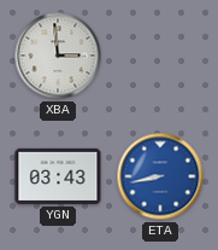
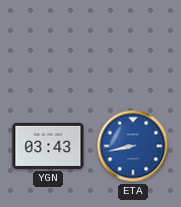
XBA: 2:59 -> none (58, 56)
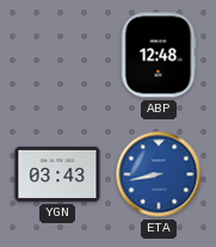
ABP: none -> 12:48 (159, 55)
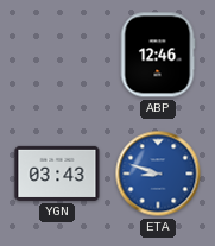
ABP: 12:48 -> 12:46 (158, 55)
ETA: 8:43 -> 8:48 (158, 174)
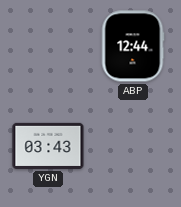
ABP: 12:46 -> 12:44 (133, 46)
ETA: 8:48 -> none (158, 174)
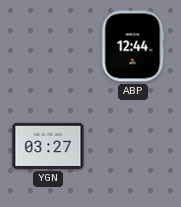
YGN: 03:43 -> 03:27 (48, 146)
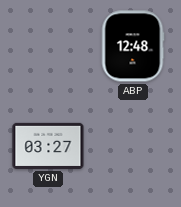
ABP: 12:44 -> 12:48 (133, 46)
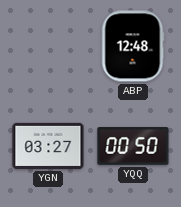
YQQ: none -> 00:50 (133, 146)
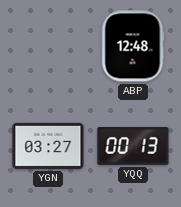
YQQ: 00:50 -> 00:13 (133, 146)
